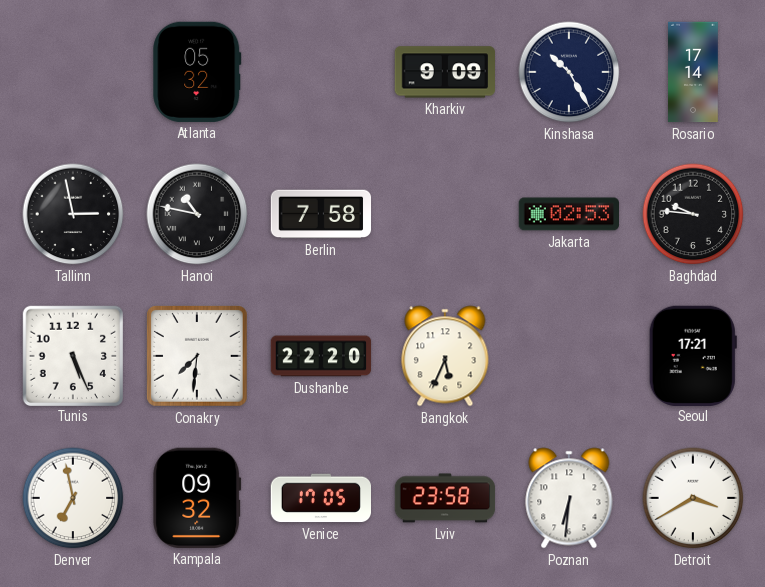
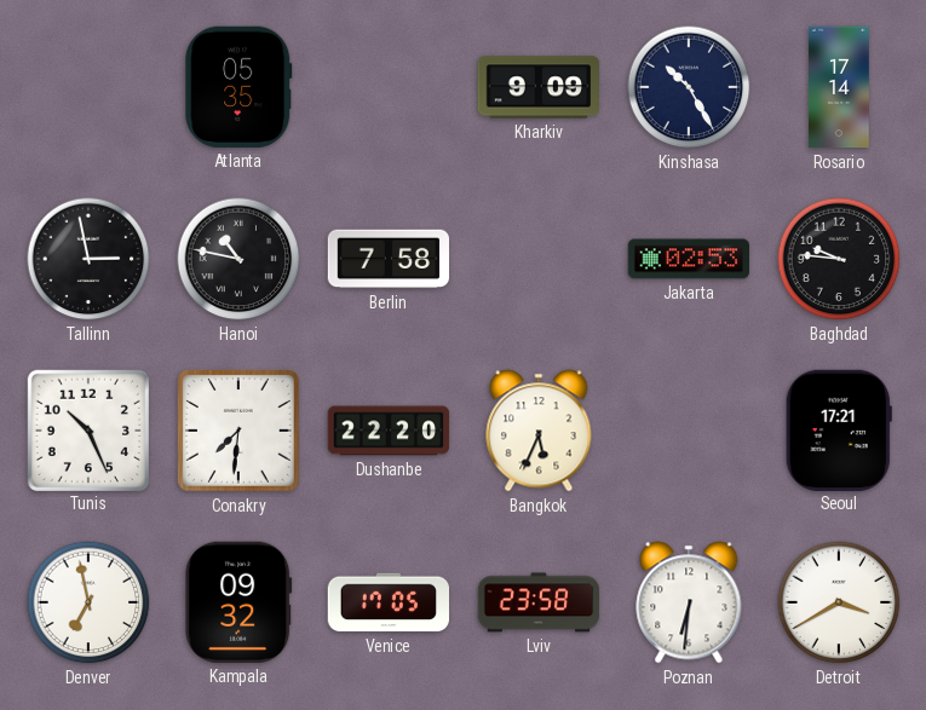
Atlanta: 05:32 -> 05:35 (238, 87)
Tunis: 5:26 -> 10:26 (87, 429)
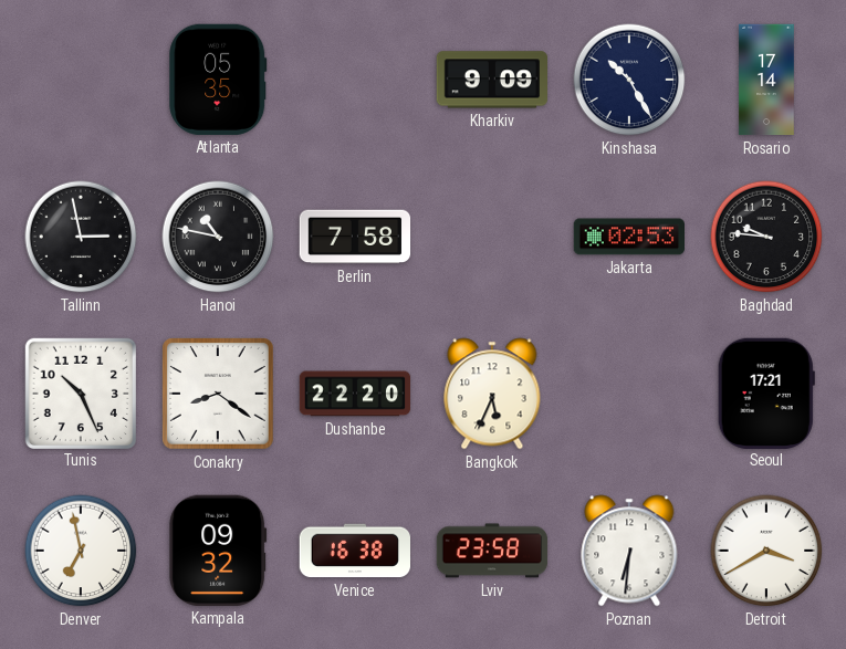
Conakry: 7:31 -> 8:21 (219, 395)
Venice: 17:05 -> 16:38 (354, 551)
